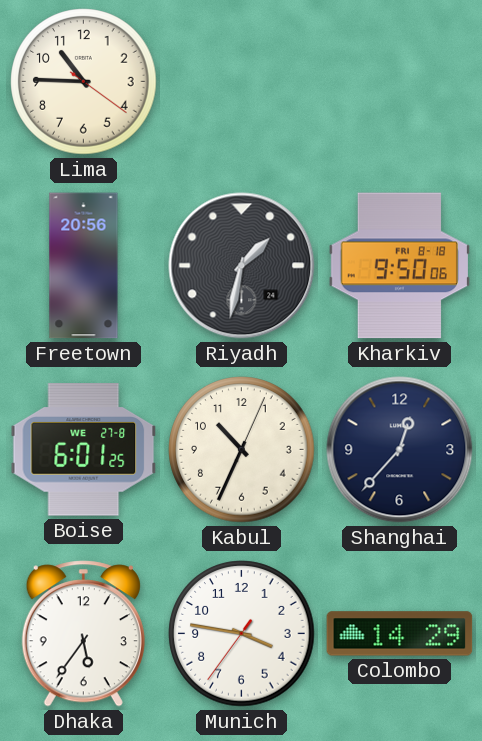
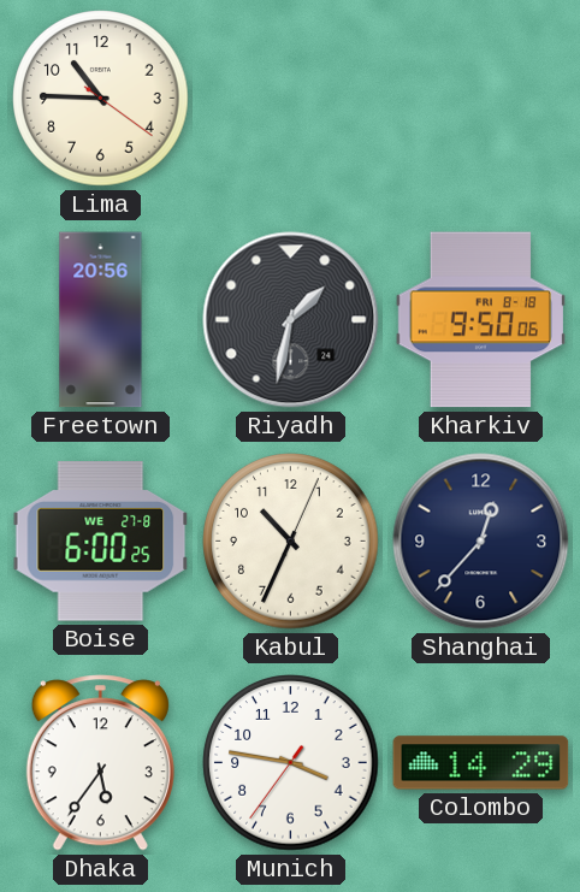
Boise: 6:01 -> 6:00 (101, 542)
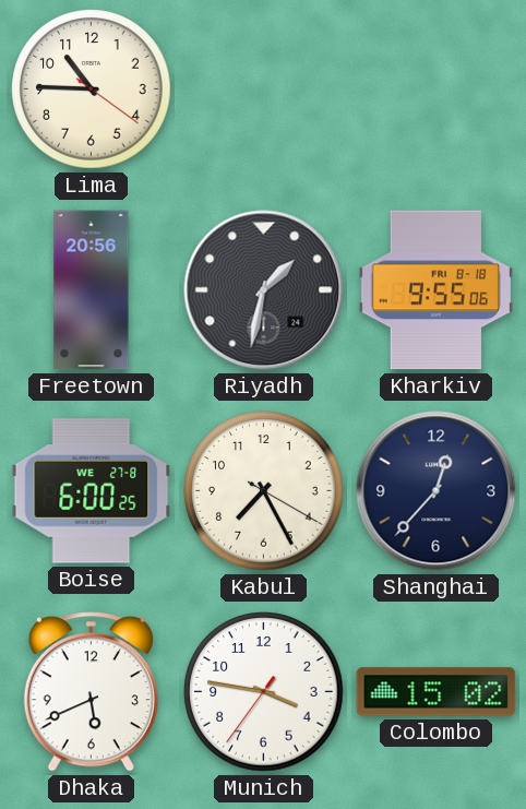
Kharkiv: 9:50 -> 9:55 (435, 290)
Kabul: 10:34 -> 7:25 (264, 491)
Dhaka: 5:36 -> 5:41 (91, 692)
Colombo: 14:29 -> 15:02 (437, 692)
